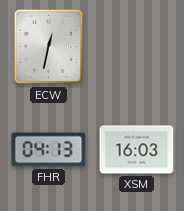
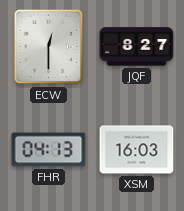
ECW: 12:32 -> 12:30 (49, 47)
JQF: none -> 8:27 (137, 47)
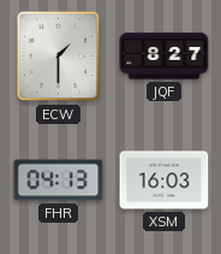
ECW: 12:30 -> 1:30 (59, 57)
